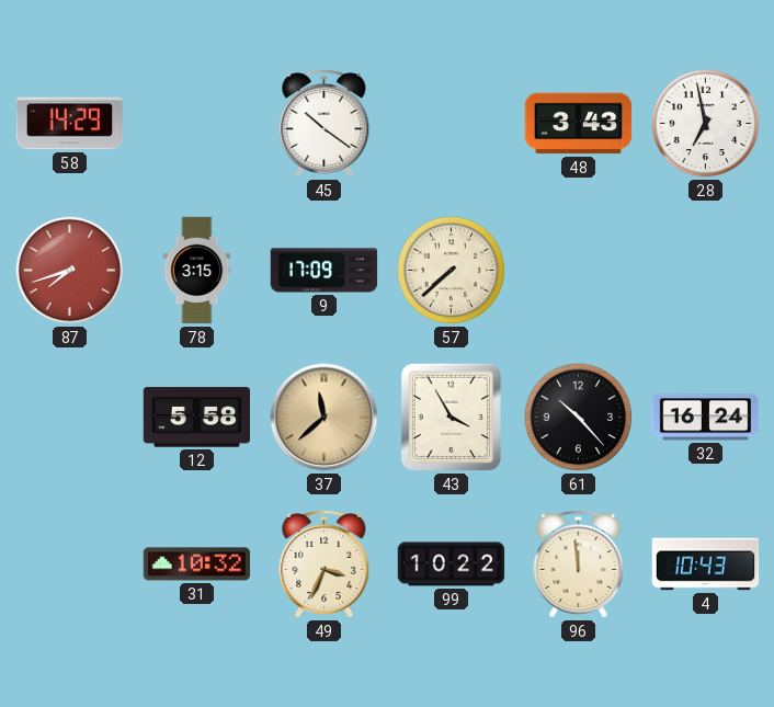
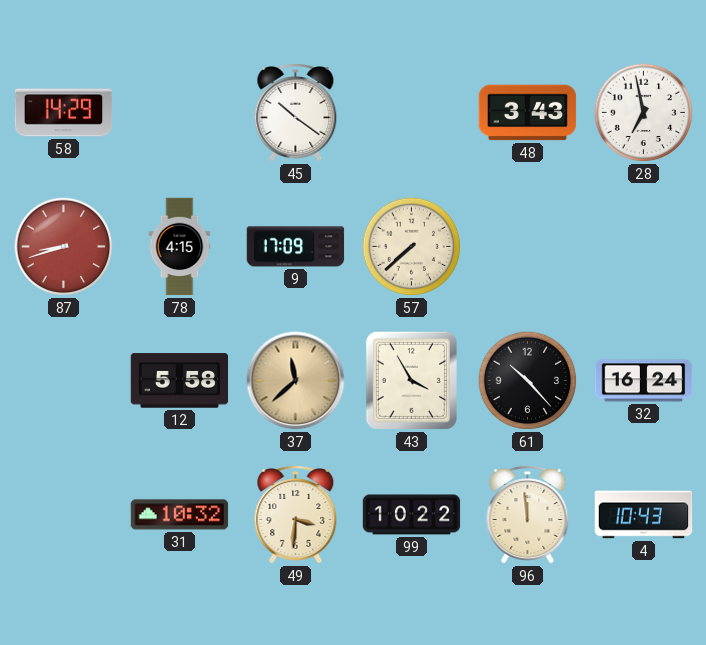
87: 7:42 -> 8:42 (64, 247)
78: 3:15 -> 4:15 (180, 247)
49: 3:34 -> 3:31 (296, 515)
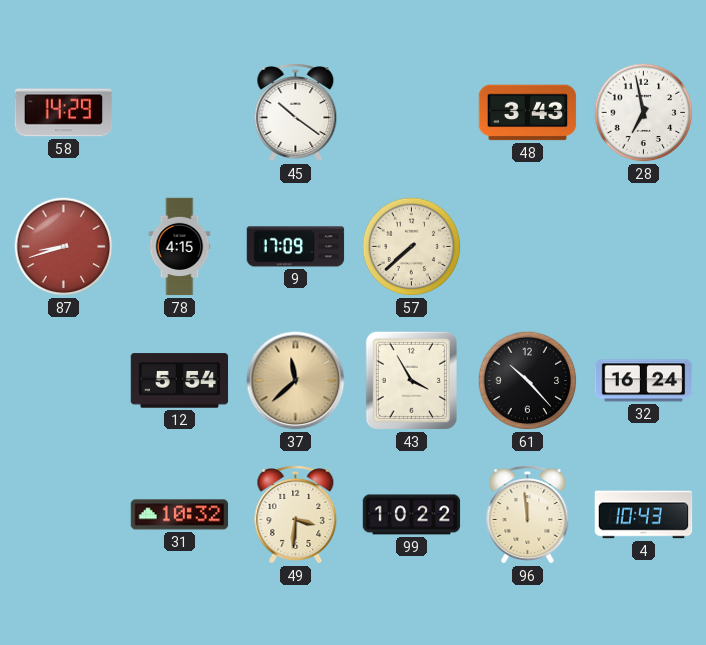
12: 5:58 -> 5:54 (180, 381)
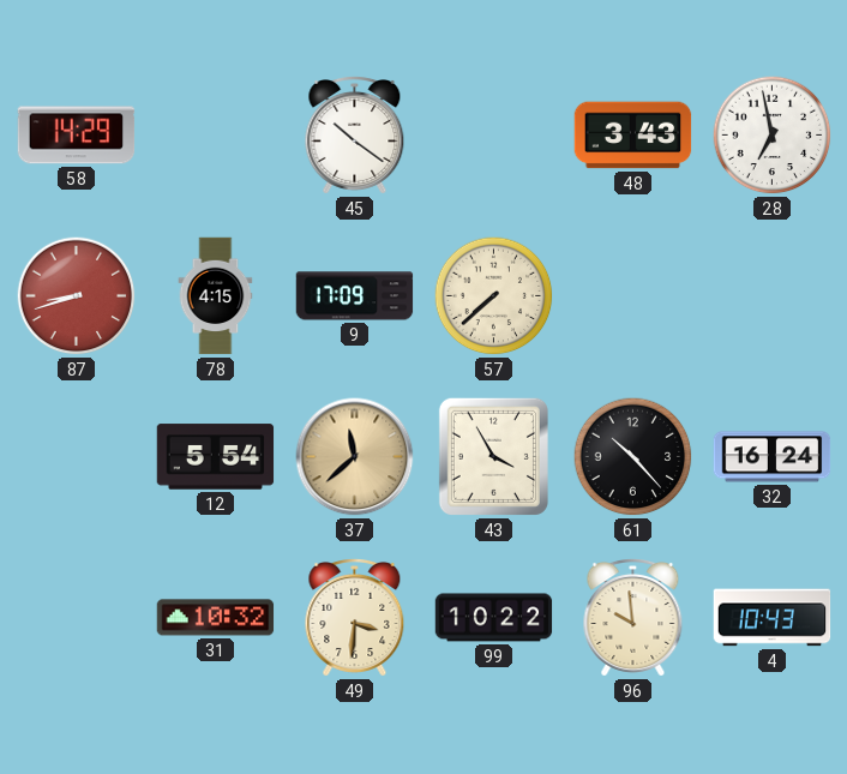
96: 11:59 -> 9:59 (633, 618)
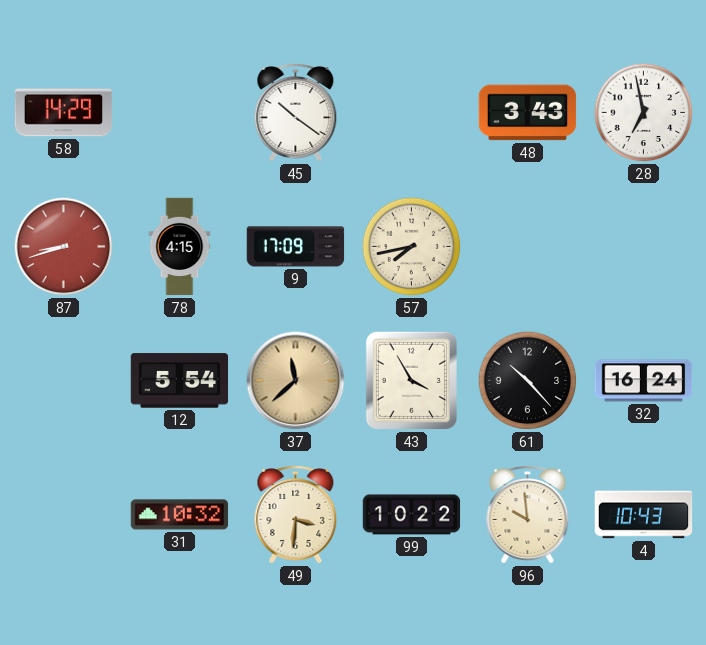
57: 7:38 -> 7:43 (412, 247)
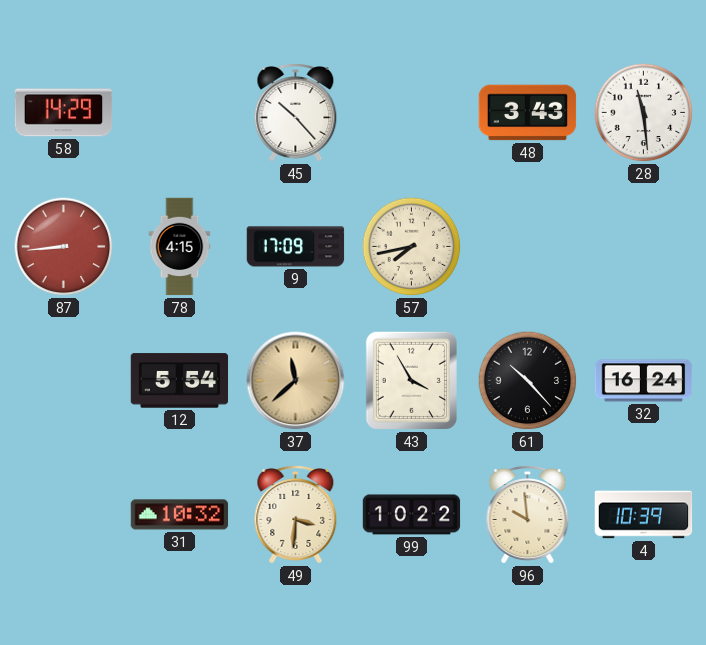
45: 10:21 -> 10:23 (296, 113)
28: 6:58 -> 11:29 (644, 113)
87: 8:42 -> 8:44 (64, 247)
4: 10:43 -> 10:39 (644, 515)
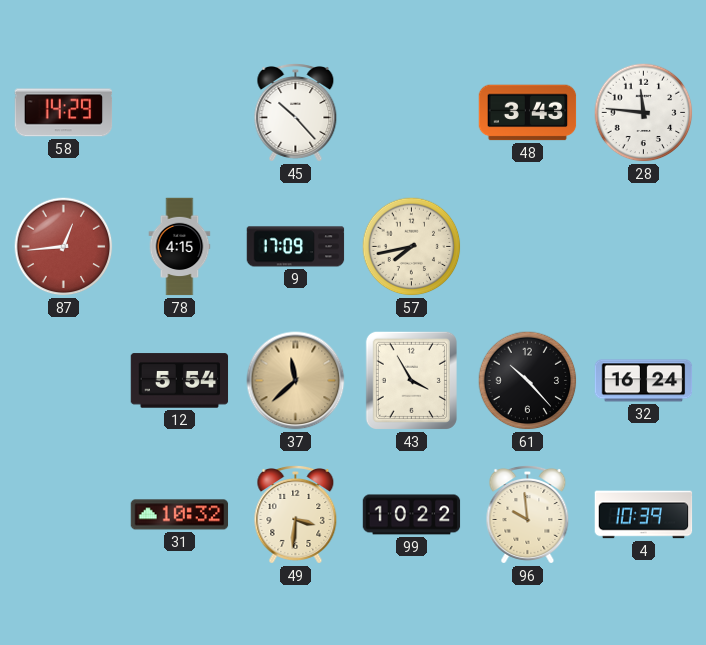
28: 11:29 -> 11:46 (644, 113)
87: 8:44 -> 12:44 (64, 247)
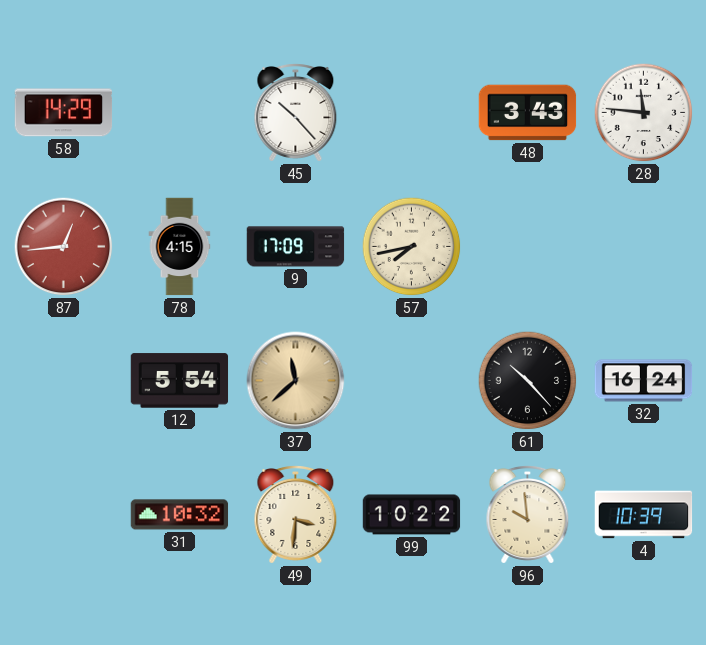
43: 3:55 -> none (411, 380)
